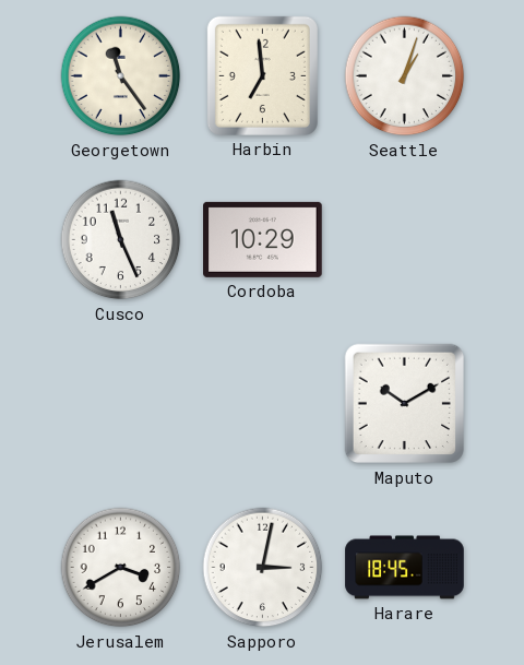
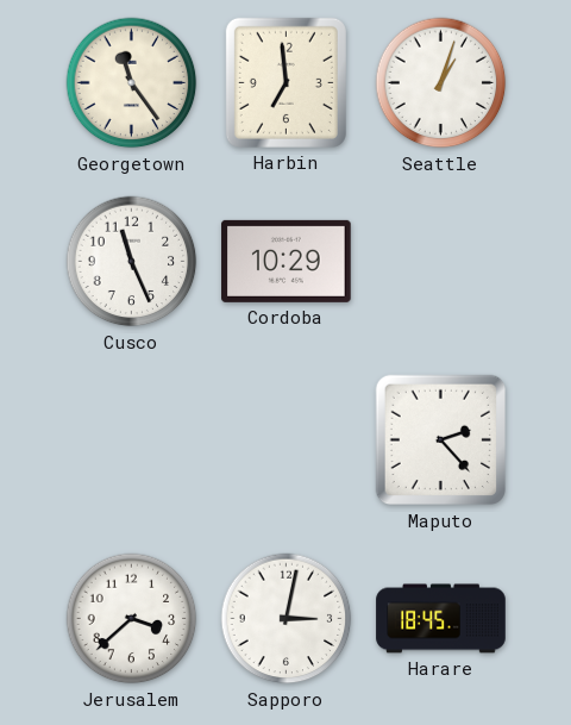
Maputo: 10:10 -> 2:23 (441, 440)
Jerusalem: 3:40 -> 3:38 (132, 619)
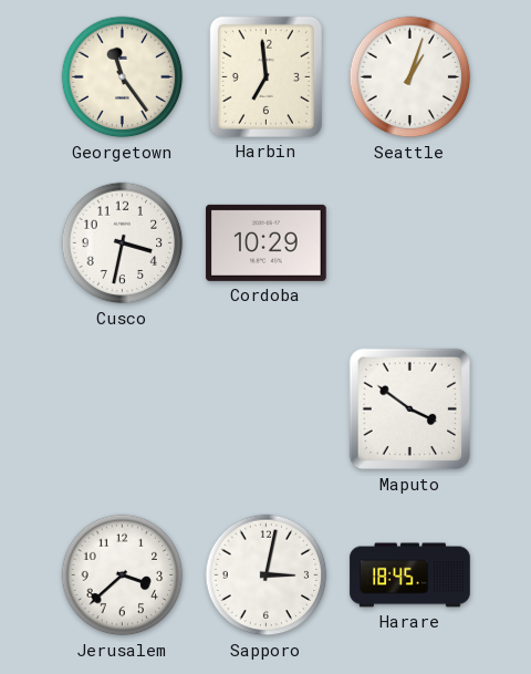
Cusco: 11:26 -> 3:32 (123, 243)
Maputo: 2:23 -> 3:51 (410, 409)
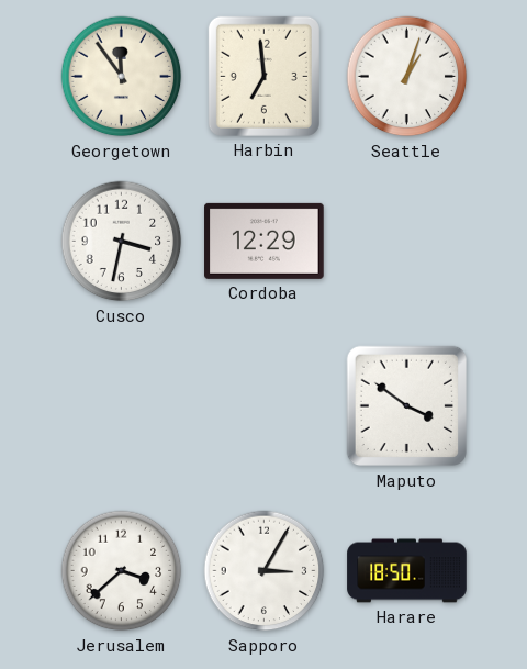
Georgetown: 11:24 -> 11:54 (122, 77)
Cordoba: 10:29 -> 12:29 (265, 241)
Sapporo: 3:02 -> 3:05 (265, 571)
Harare: 18:45 -> 18:50 (407, 571)
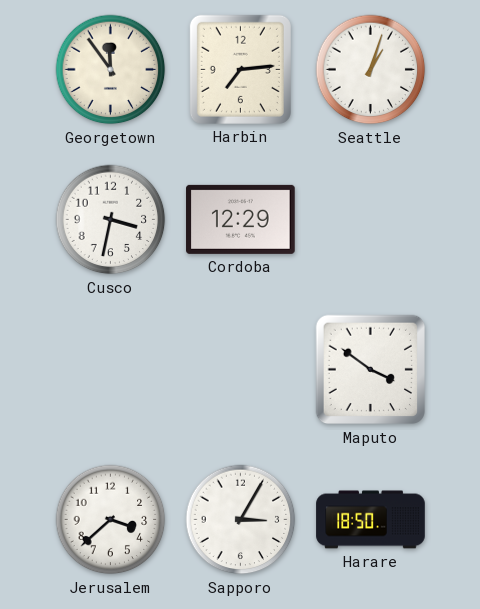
Harbin: 6:59 -> 7:14 (240, 69)
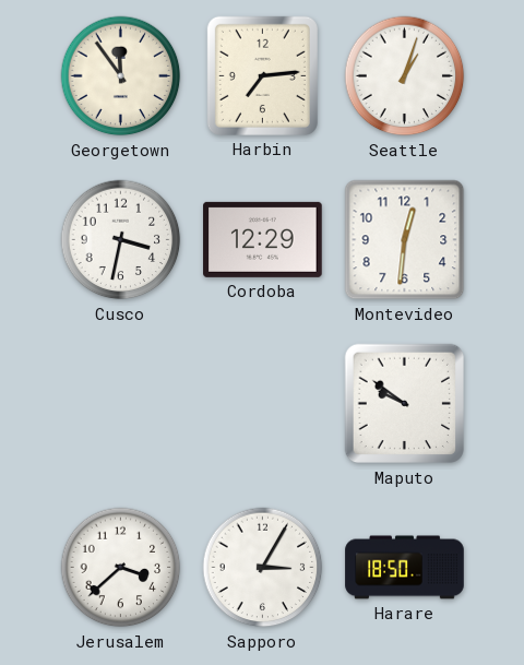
Montevideo: none -> 12:31 (405, 240)
Maputo: 3:51 -> 9:51 (405, 404)
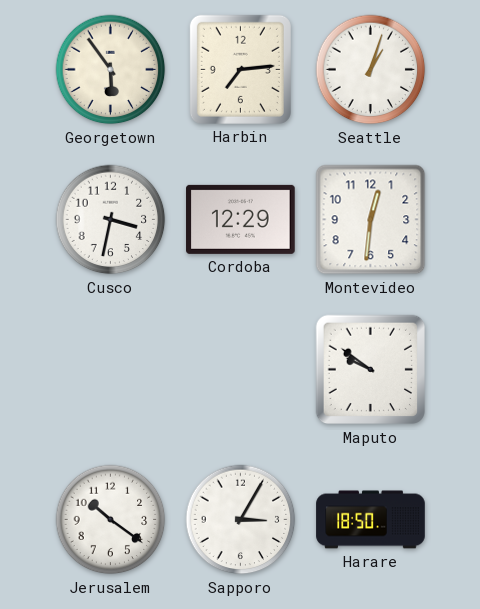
Georgetown: 11:54 -> 5:54 (111, 70)
Jerusalem: 3:38 -> 10:21 (111, 520)
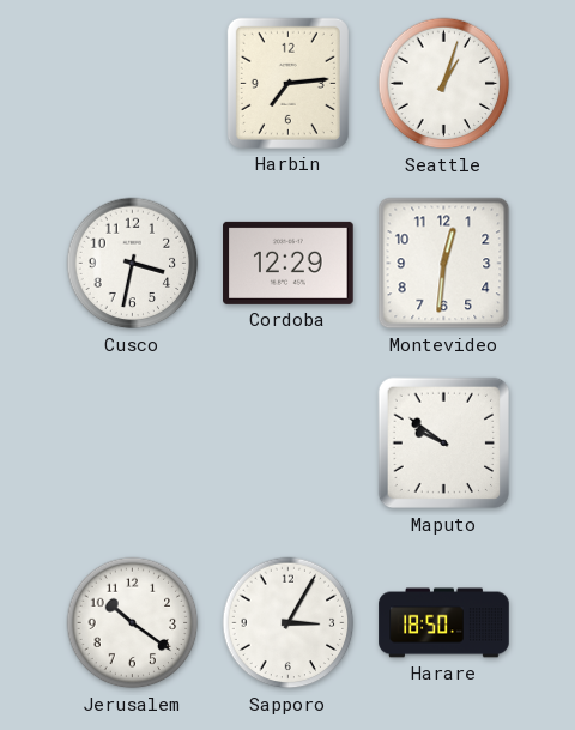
Georgetown: 5:54 -> none (111, 70)
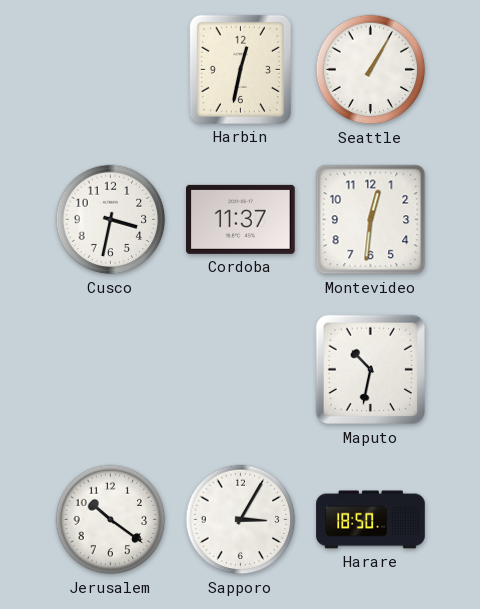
Harbin: 7:14 -> 12:32 (240, 69)
Seattle: 1:03 -> 1:05 (371, 70)
Cordoba: 12:29 -> 11:37 (241, 219)
Maputo: 9:51 -> 10:32 (371, 370)
